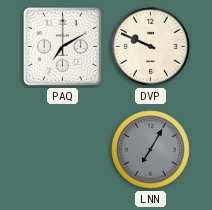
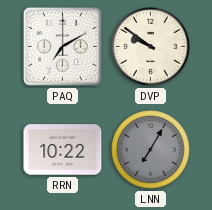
DVP: 9:49 -> 9:51 (151, 47)
RRN: none -> 10:22 (63, 150)
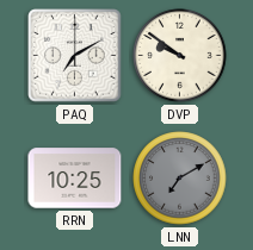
RRN: 10:22 -> 10:25 (75, 179)
LNN: 7:05 -> 7:10 (180, 179)
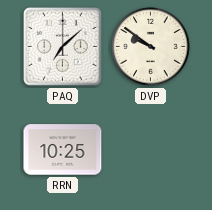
PAQ: 7:10 -> 7:08 (63, 47)
LNN: 7:10 -> none (180, 179)
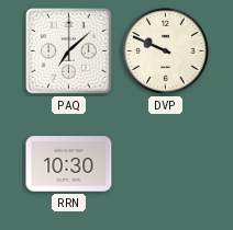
DVP: 9:51 -> 9:49 (166, 51)
RRN: 10:25 -> 10:30 (69, 164)
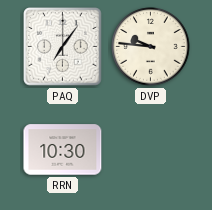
PAQ: 7:08 -> 7:06 (63, 47)
DVP: 9:49 -> 9:46 (151, 47)
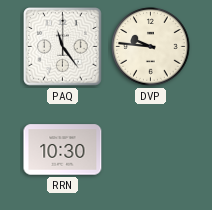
PAQ: 7:06 -> 11:24 (63, 47)
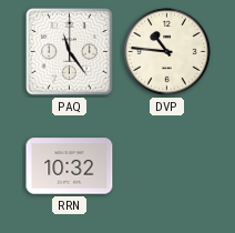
DVP: 9:46 -> 10:46 (167, 52)
RRN: 10:30 -> 10:32 (70, 166)
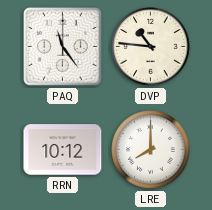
RRN: 10:32 -> 10:12 (63, 150)
LRE: none -> 8:00 (151, 150)
